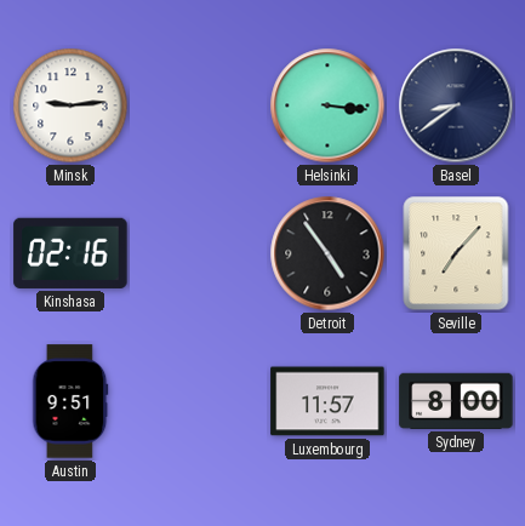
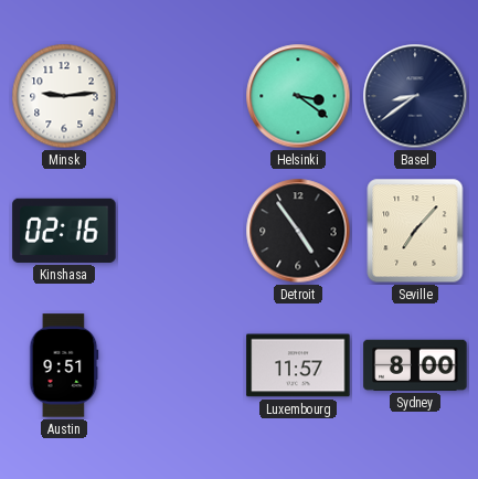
Helsinki: 3:16 -> 3:21 (298, 96)
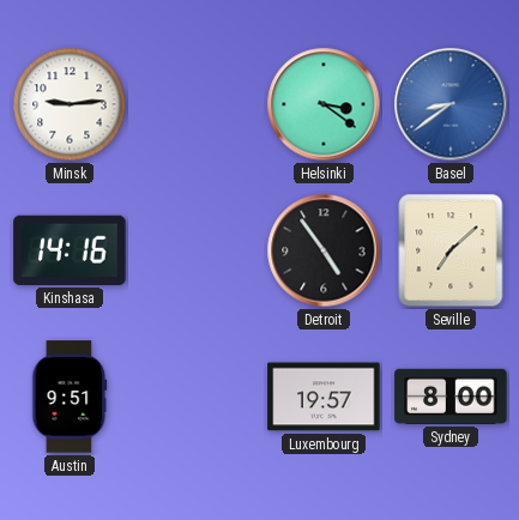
Basel dial: navy -> blue (451, 104)
Kinshasa: 02:16 -> 14:16 (70, 250)
Seville: 7:07 -> 7:08 (451, 250)
Luxembourg: 11:57 -> 19:57 (324, 397)
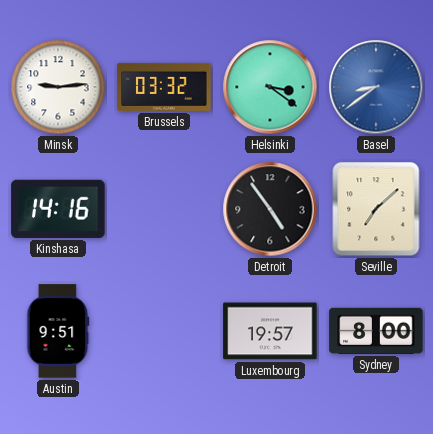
Brussels: none -> 03:32 (164, 87)
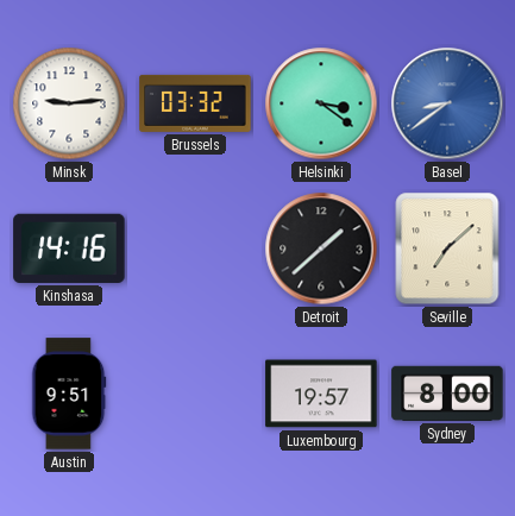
Detroit: 4:54 -> 1:38 (321, 248)
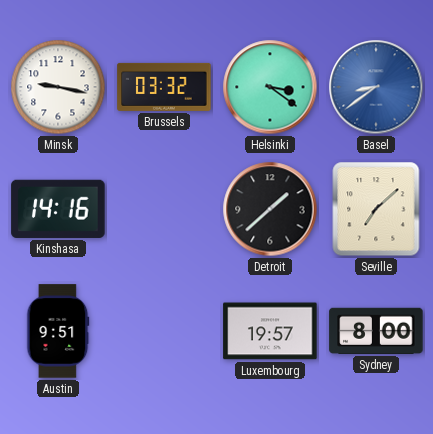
Minsk: 9:14 -> 9:17 (58, 87)
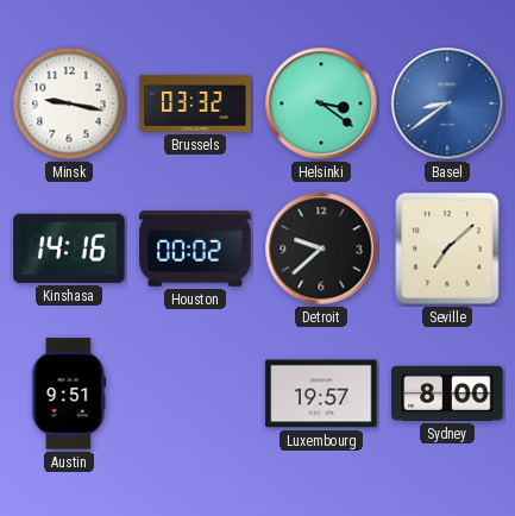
Houston: none -> 00:02 (195, 248)
Detroit: 1:38 -> 9:38 (321, 248)
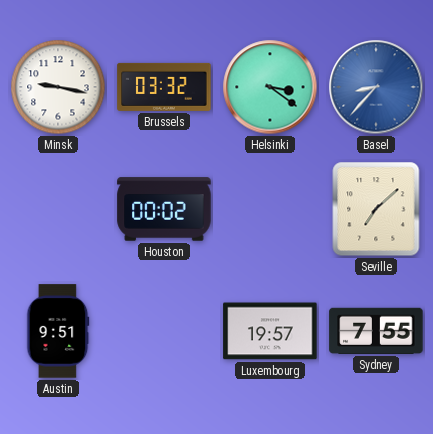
Basel: 8:39 -> 8:37 (376, 87)
Kinshasa: 14:16 -> none (69, 248)
Detroit: 9:38 -> none (321, 248)
Sydney: 8:00 -> 7:55 (376, 331)
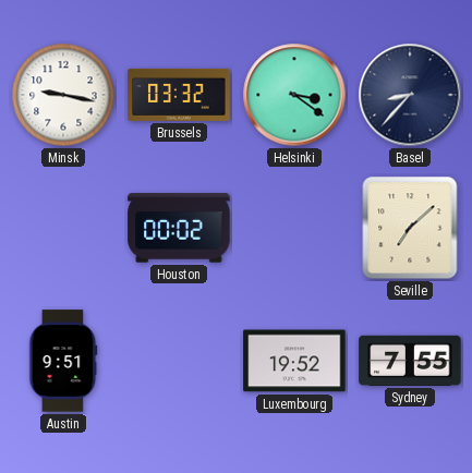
Basel dial: blue -> navy (410, 95)
Luxembourg: 19:57 -> 19:52 (294, 361)
